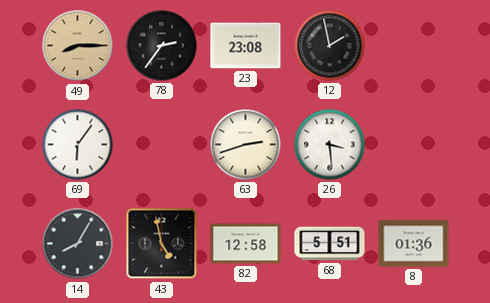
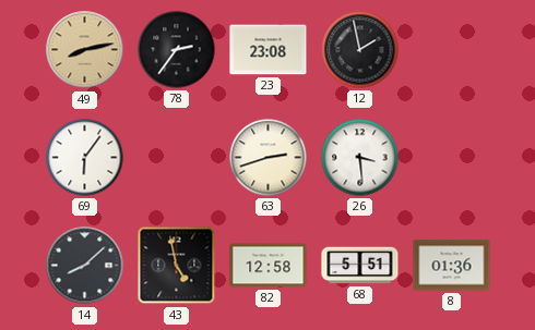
49: 8:15 -> 8:13 (85, 50)
14: 8:05 -> 8:08 (85, 266)
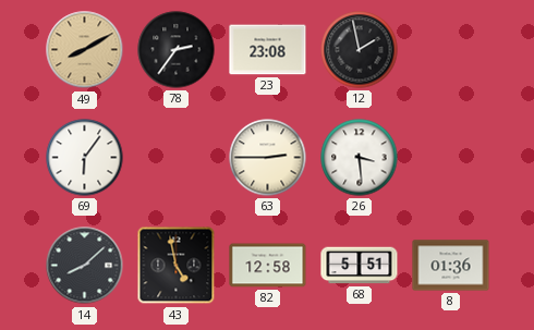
49: 8:13 -> 8:10 (85, 50)
63: 2:42 -> 2:45 (268, 158)
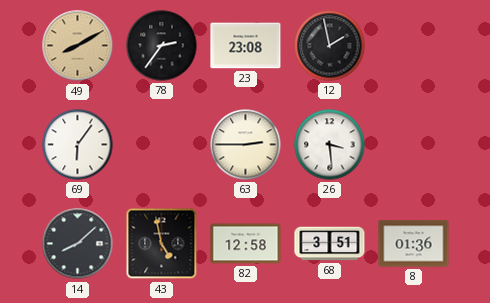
68: 5:51 -> 3:51 (330, 244)
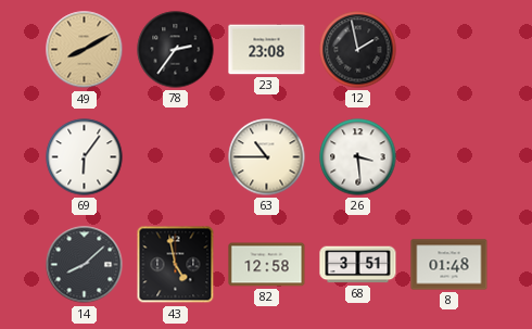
63: 2:45 -> 10:45 (267, 157)
8: 01:36 -> 01:48 (449, 265)
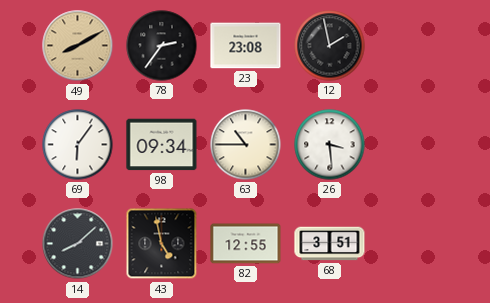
98: none -> 09:34 (162, 145)
82: 12:58 -> 12:55 (246, 244)
8: 01:48 -> none (449, 265)
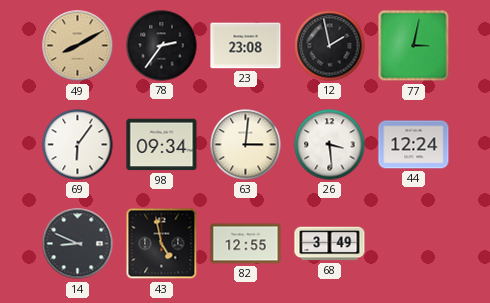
77: none -> 3:02 (414, 46)
63: 10:45 -> 3:01 (246, 145)
44: none -> 12:24 (414, 145)
14: 8:08 -> 8:49 (78, 244)
68: 3:51 -> 3:49 (330, 244)
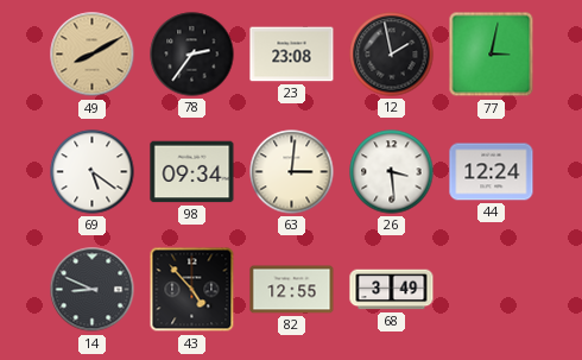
69: 6:06 -> 5:21 (93, 172)
43: 4:58 -> 4:53 (192, 290)
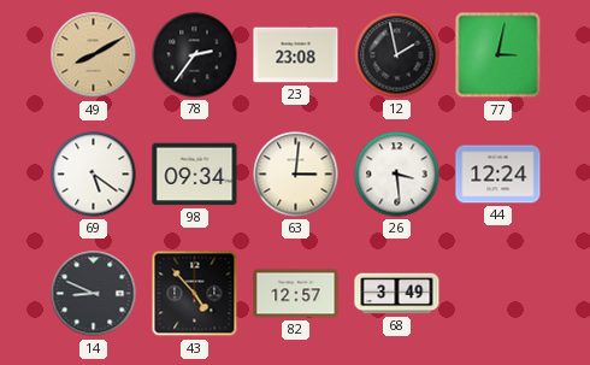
82: 12:55 -> 12:57 (296, 294)
